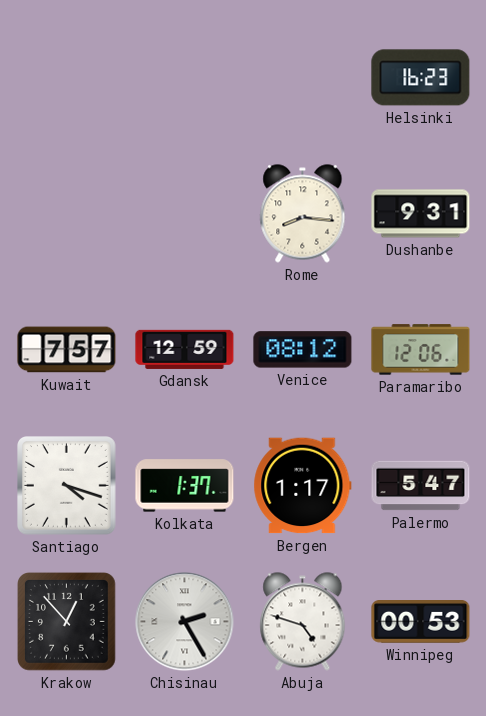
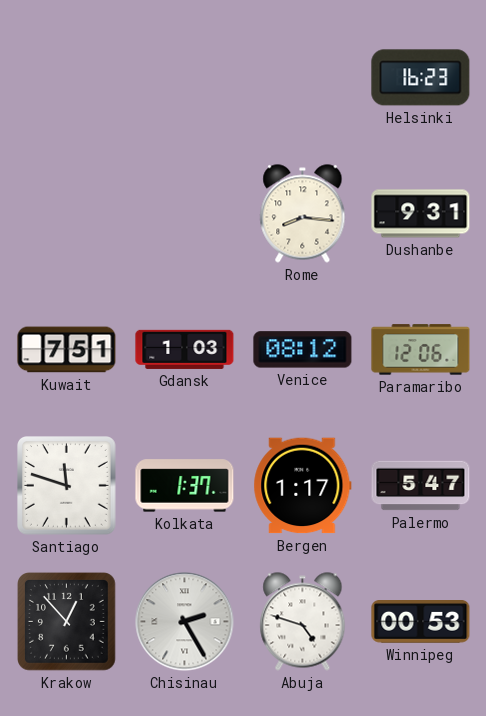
Kuwait: 7:57 -> 7:51 (67, 350)
Gdansk: 12:59 -> 1:03 (185, 349)
Santiago: 4:18 -> 11:48 (67, 486)
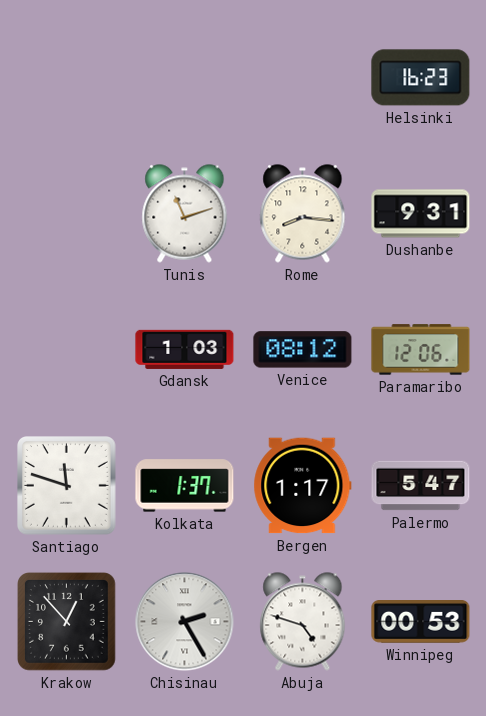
Tunis: none -> 11:12 (185, 214)
Kuwait: 7:51 -> none (67, 350)
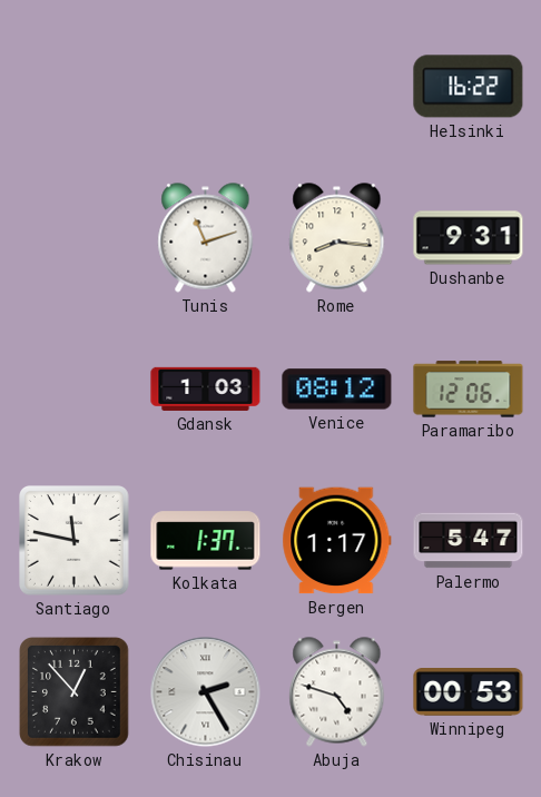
Helsinki: 16:23 -> 16:22 (469, 87)
Santiago: 11:48 -> 11:47 (75, 541)
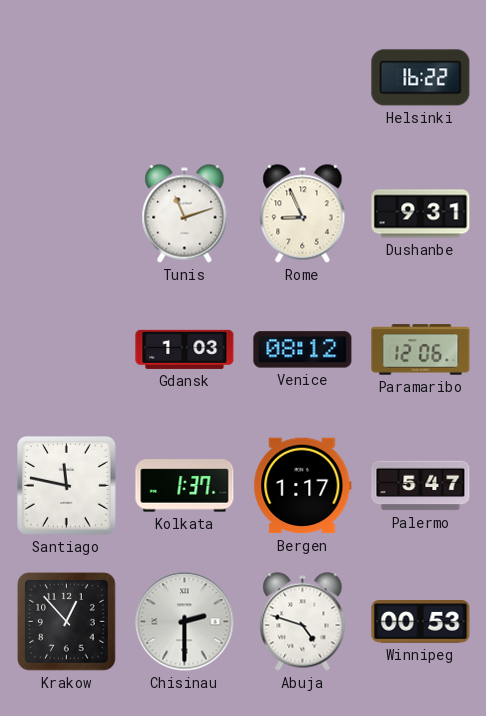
Rome: 8:16 -> 8:56 (303, 214)
Chisinau: 2:25 -> 2:30 (185, 622)
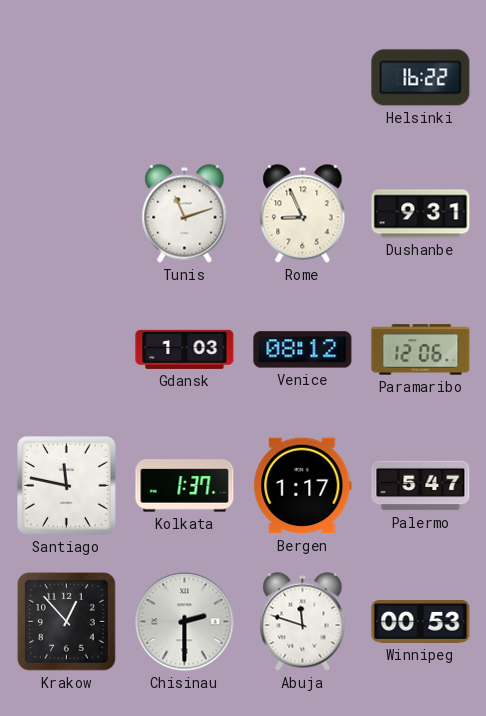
Abuja: 4:48 -> 11:48 (303, 622)
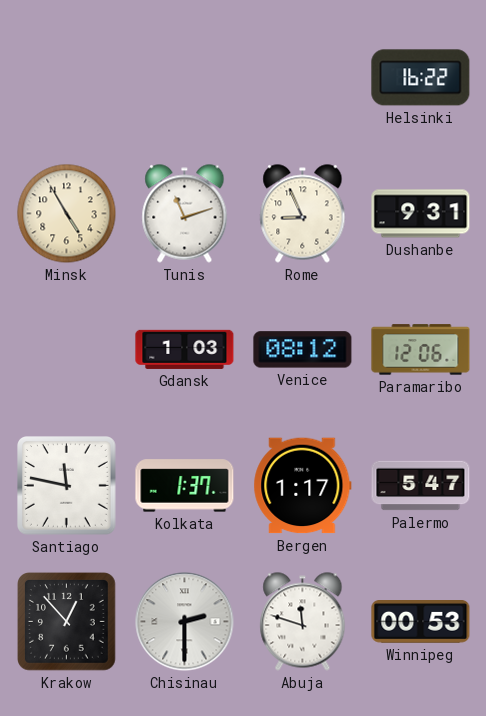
Minsk: none -> 4:55 (67, 214)
